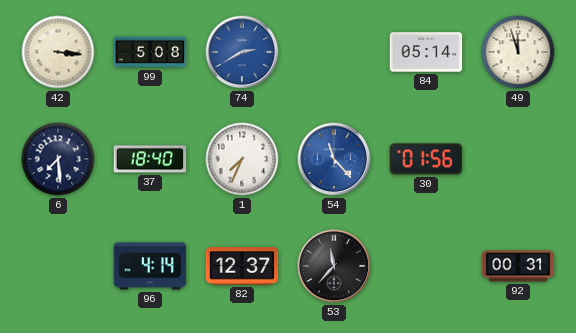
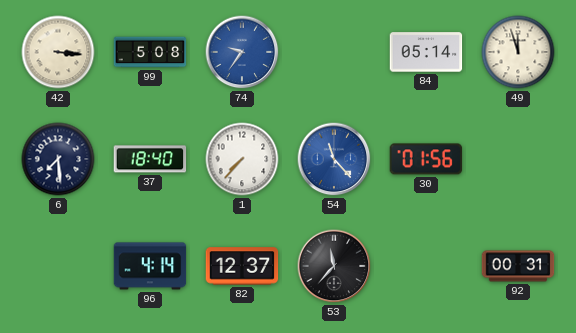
74: 2:40 -> 9:36 (242, 52)
1: 7:34 -> 7:37 (242, 159)
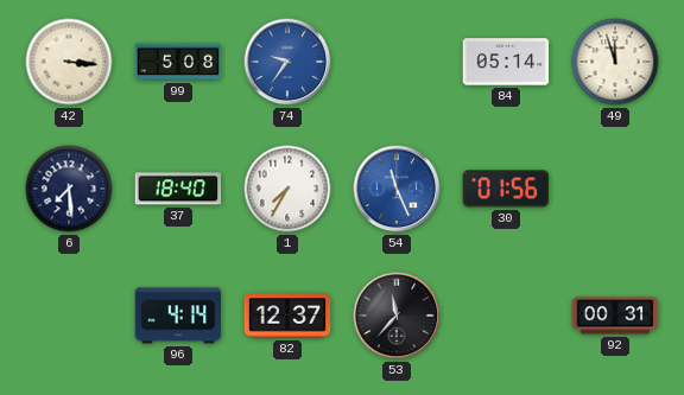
1: 7:37 -> 7:35 (287, 189)
54: 11:23 -> 11:26 (397, 189)
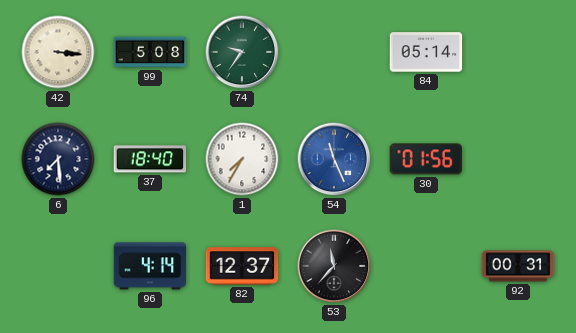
74 dial: blue -> green (242, 52)
49: 11:57 -> none (615, 62)
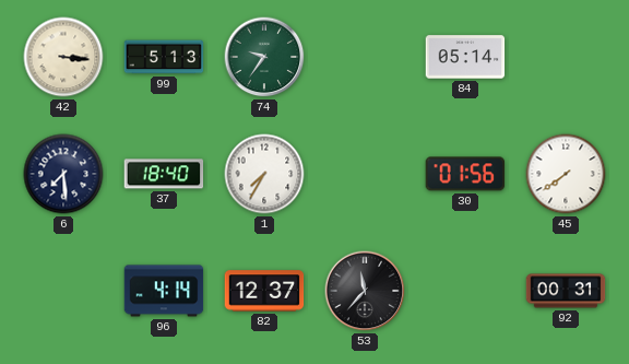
99: 5:08 -> 5:13 (164, 57)
54: 11:26 -> none (334, 159)
45: none -> 7:39 (566, 174)
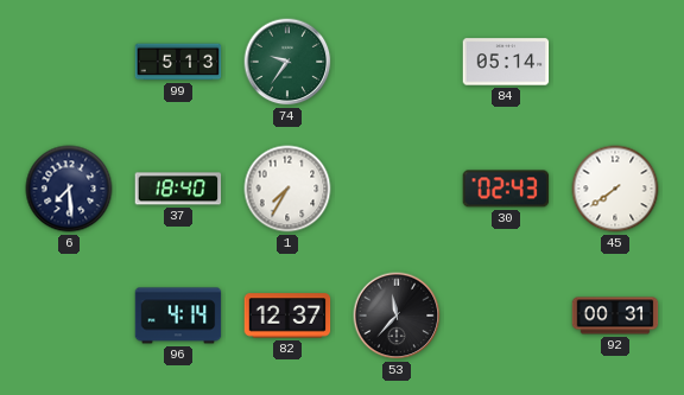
42: 3:16 -> none (63, 57)
30: 01:56 -> 02:43 (506, 189)
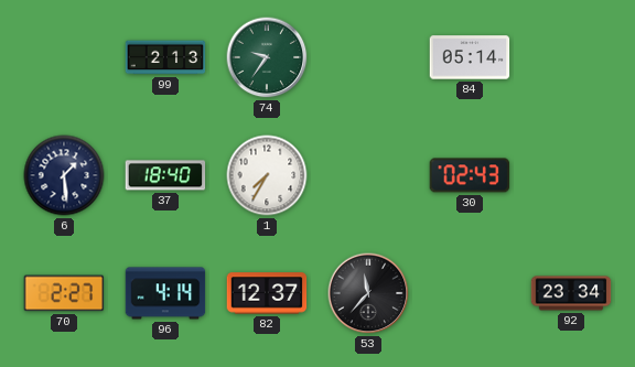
99: 5:13 -> 2:13 (165, 57)
6: 7:29 -> 1:29 (64, 175)
45: 7:39 -> none (615, 189)
70: none -> 2:27 (64, 293)
92: 00:31 -> 23:34 (571, 293)
